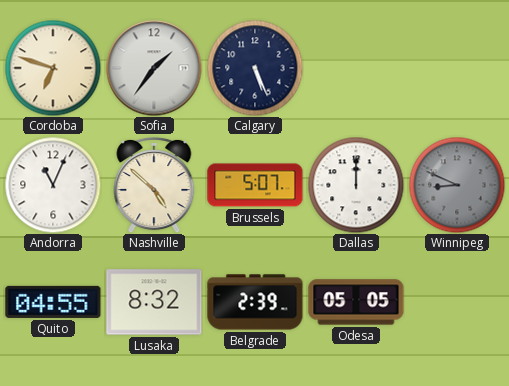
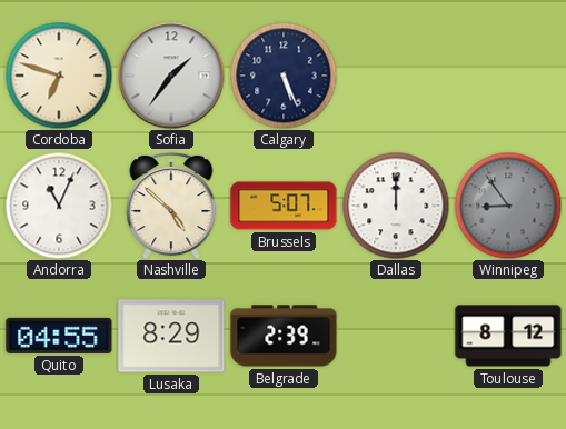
Winnipeg: 8:49 -> 8:54 (508, 206)
Lusaka: 8:32 -> 8:29 (171, 336)
Odesa: 05:05 -> none (356, 302)
Toulouse: none -> 8:12 (508, 336)
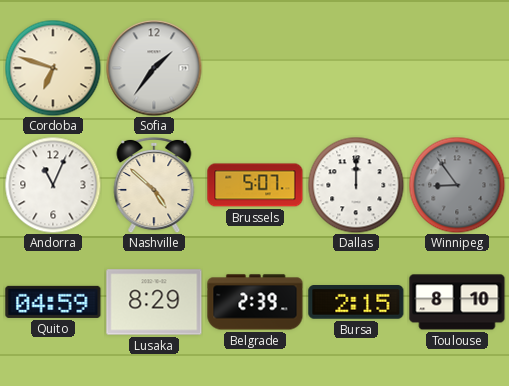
Calgary: 5:26 -> none (284, 76)
Quito: 04:55 -> 04:59 (53, 302)
Bursa: none -> 2:15 (356, 302)
Toulouse: 8:12 -> 8:10 (457, 302)
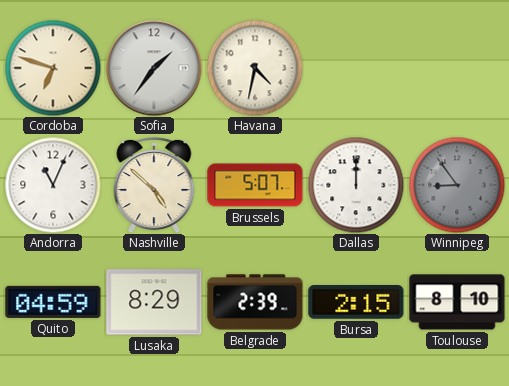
Havana: none -> 4:32 (255, 68)
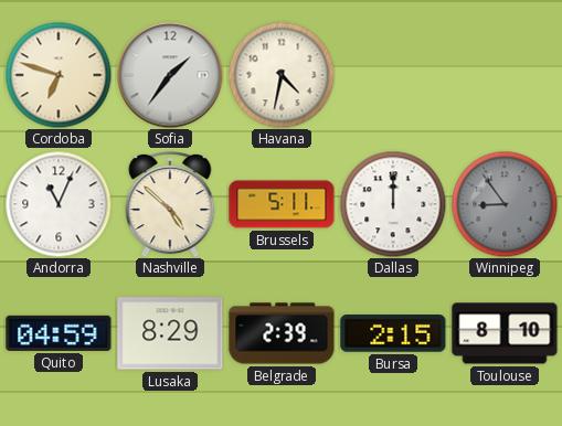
Brussels: 5:07 -> 5:11 (282, 204)
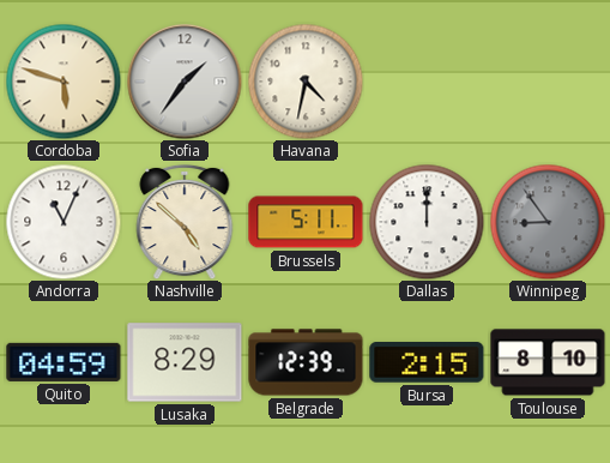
Cordoba: 6:48 -> 5:48 (64, 82)
Belgrade: 2:39 -> 12:39 (306, 362)
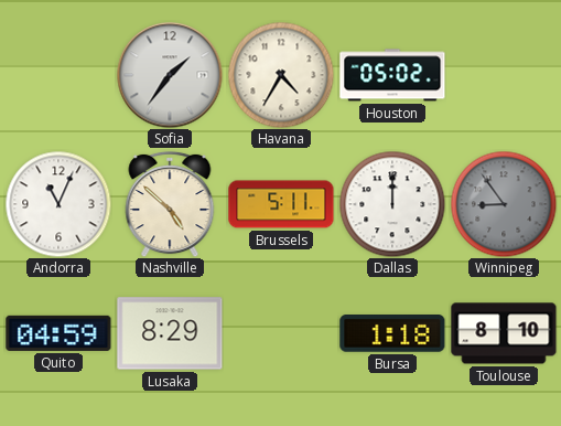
Cordoba: 5:48 -> none (64, 82)
Havana: 4:32 -> 4:35 (281, 75)
Houston: none -> 05:02 (392, 75)
Belgrade: 12:39 -> none (306, 362)
Bursa: 2:15 -> 1:18 (392, 333)
